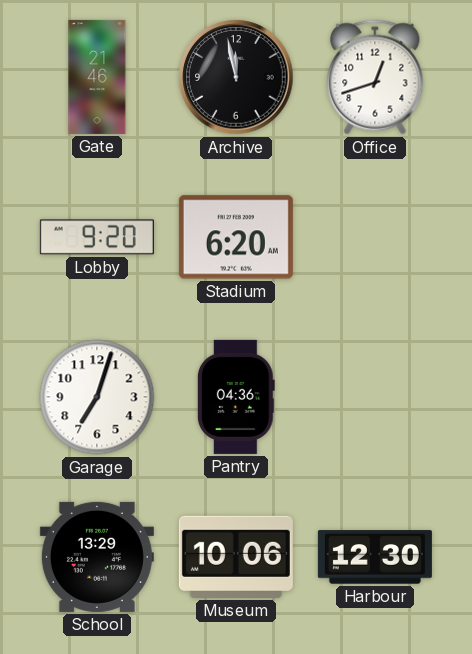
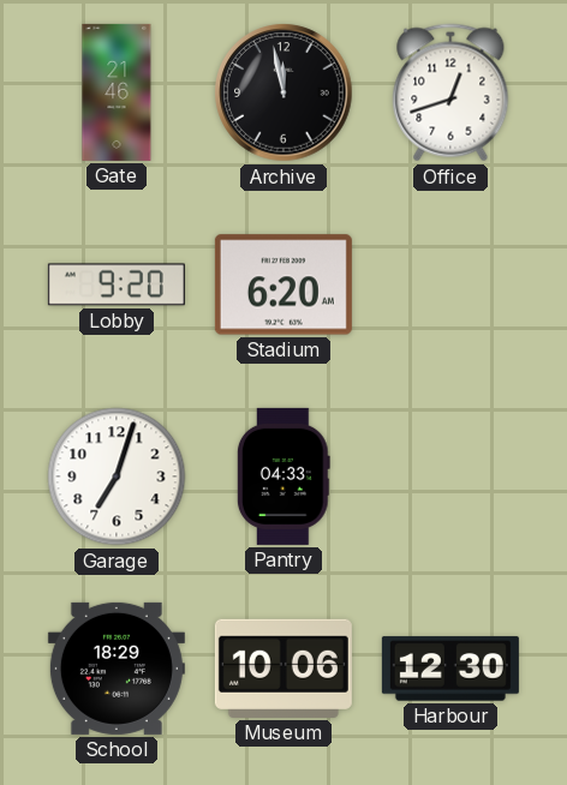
Pantry: 04:36 -> 04:33 (283, 477)
School: 13:29 -> 18:29 (117, 669)
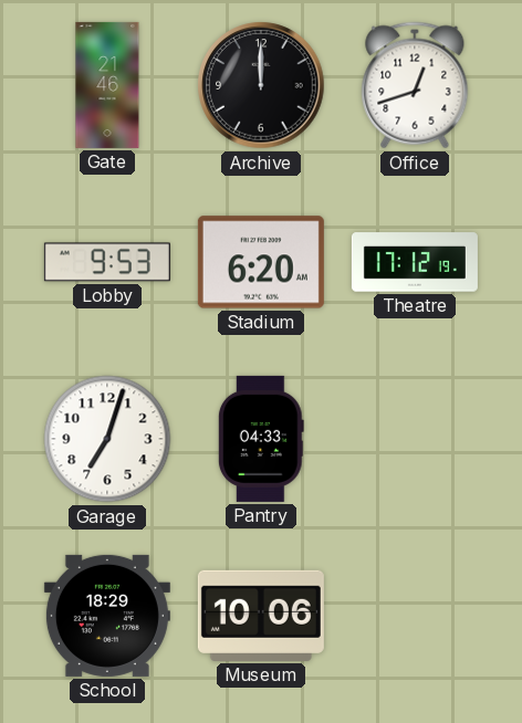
Archive: 11:58 -> 12:00 (261, 85)
Lobby: 9:20 -> 9:53 (107, 262)
Theatre: none -> 17:12 (415, 262)
Harbour: 12:30 -> none (450, 669)
